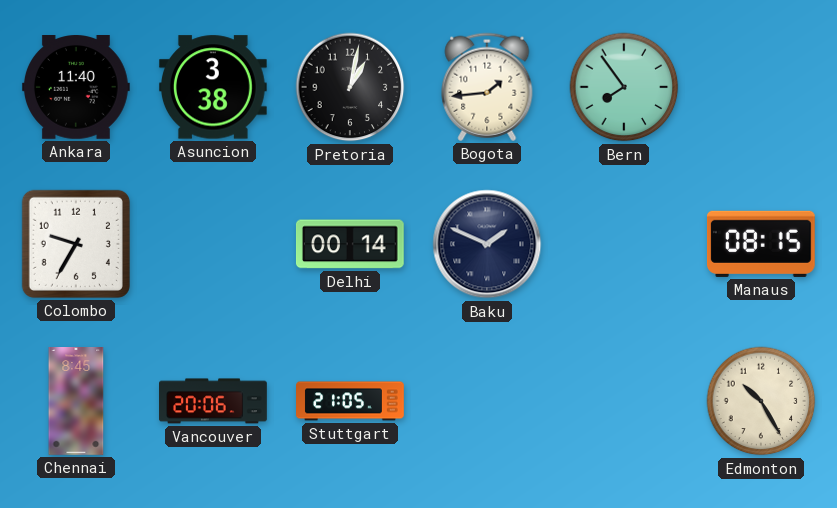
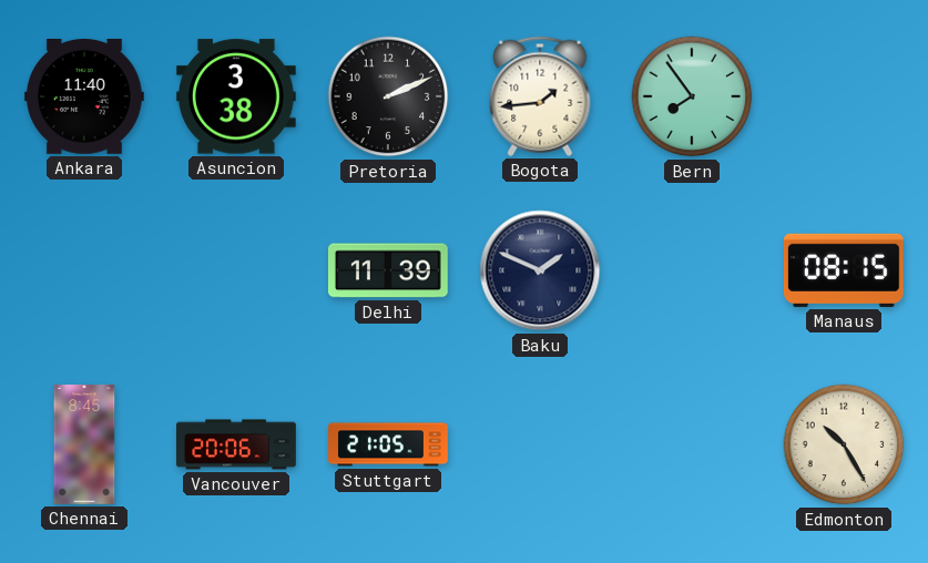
Pretoria: 1:02 -> 2:11 (388, 96)
Colombo: 9:35 -> none (76, 244)
Delhi: 00:14 -> 11:39 (388, 270)
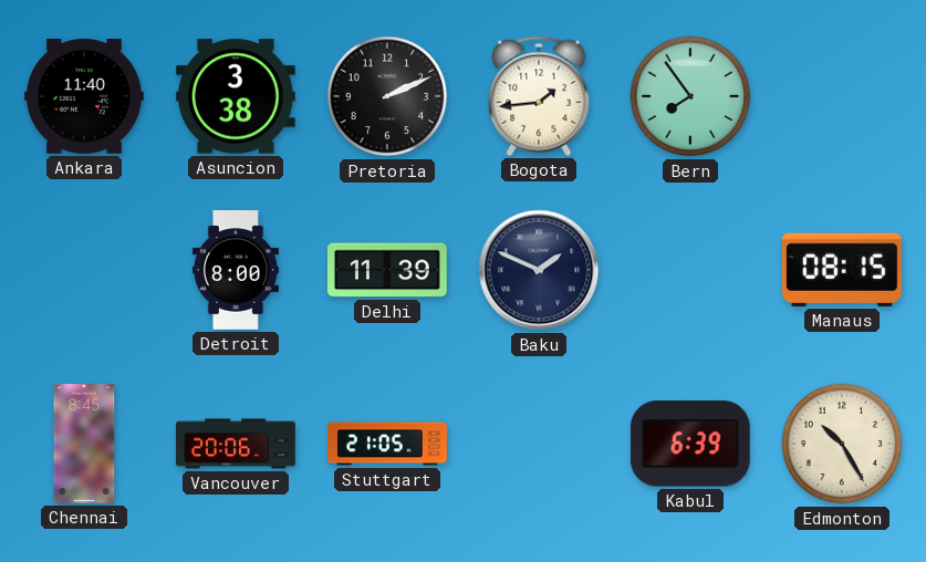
Detroit: none -> 8:00 (236, 271)
Kabul: none -> 6:39 (690, 444)
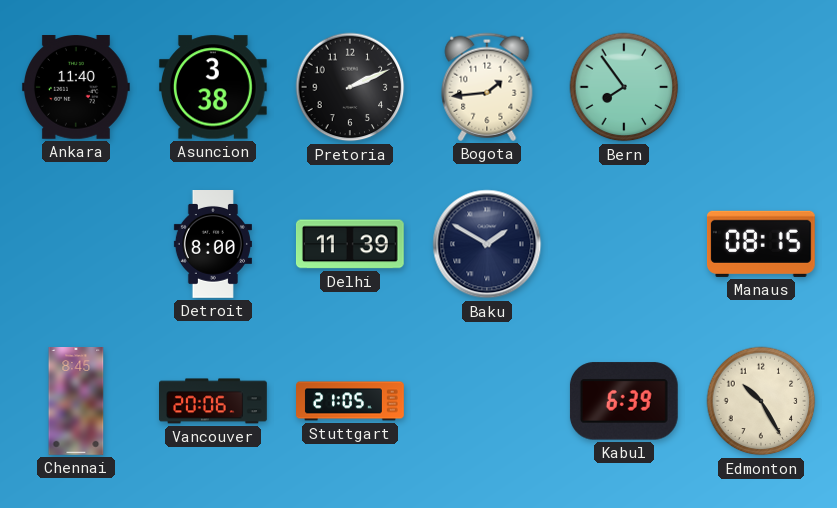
Baku: 1:49 -> 1:50 (487, 244)
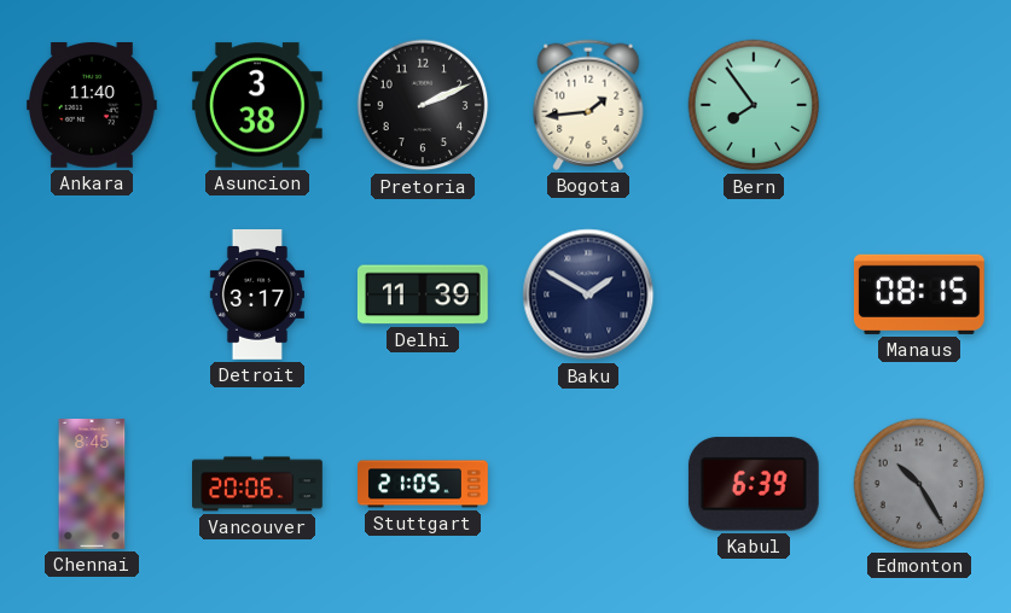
Detroit: 8:00 -> 3:17 (257, 296)
Edmonton dial: cream -> grey (919, 484)
